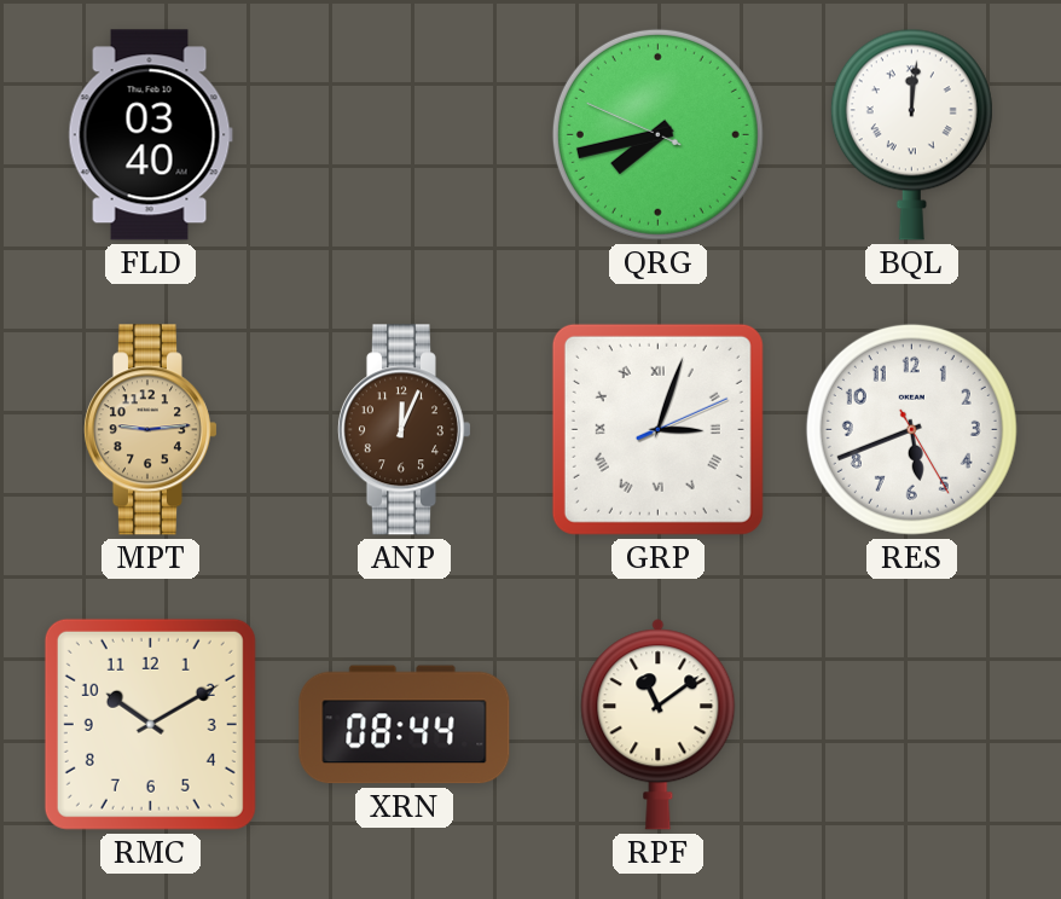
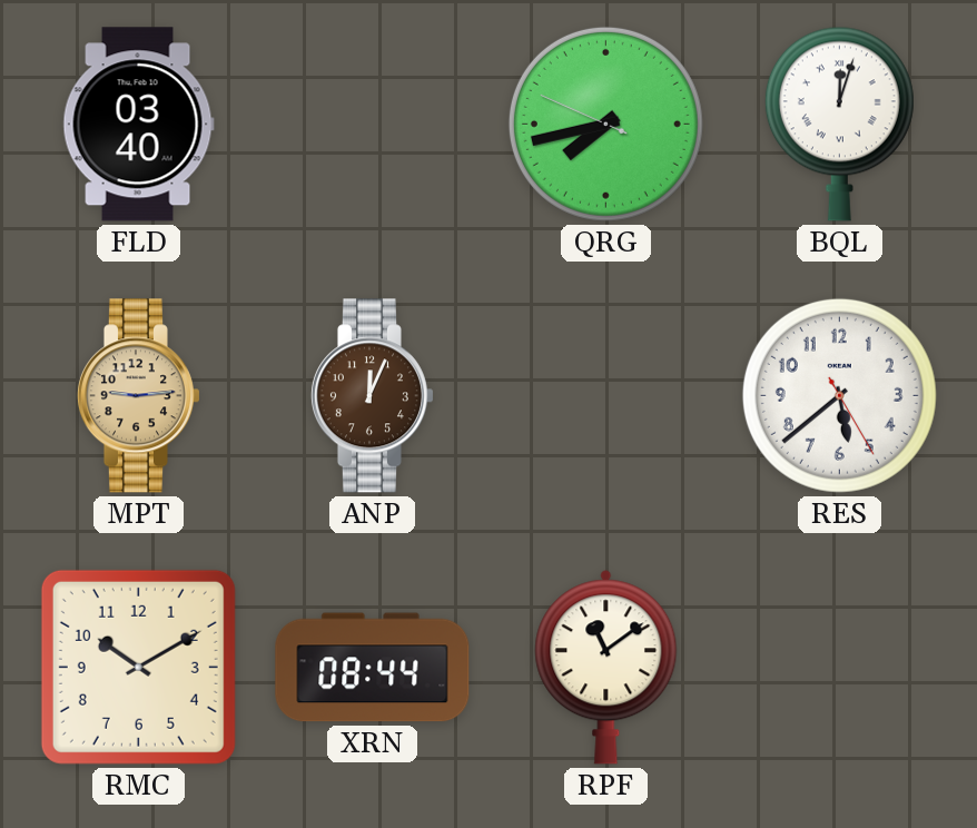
BQL: 12:01 -> 12:03 (839, 124)
GRP: 3:03 -> none (657, 429)
RES: 5:41 -> 5:38 (839, 395)
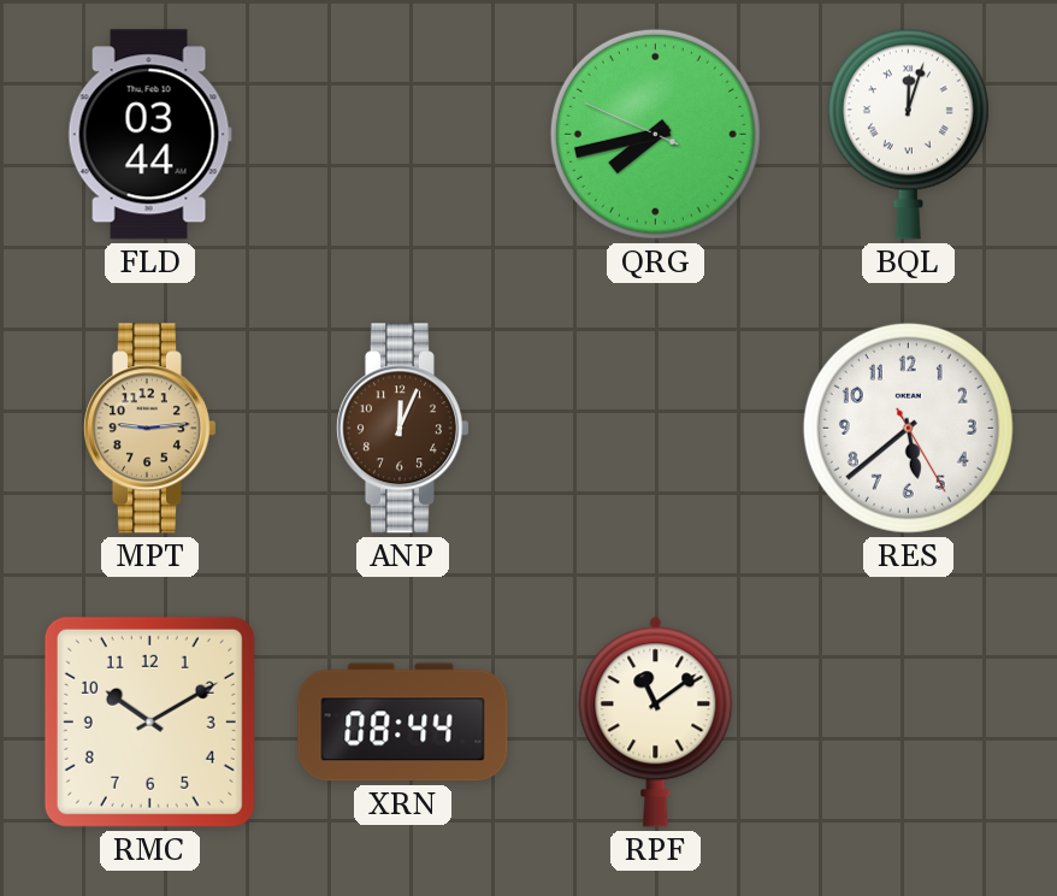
FLD: 03:40 -> 03:44 (149, 135)
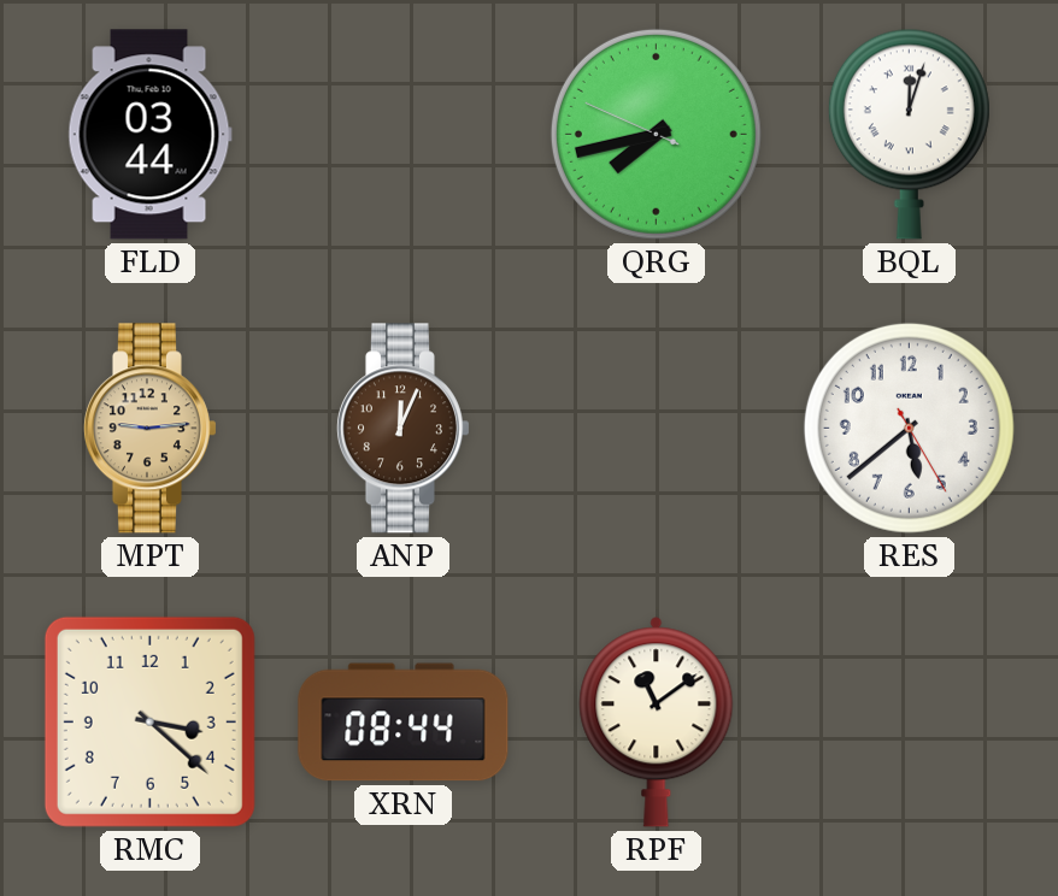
RMC: 10:10 -> 3:22 (149, 721)
